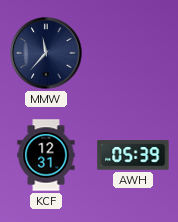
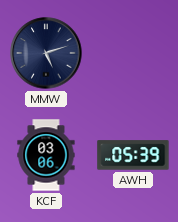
MMW: 11:37 -> 5:12 (46, 53)
KCF: 12:31 -> 03:06 (46, 155)
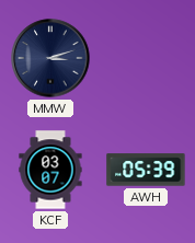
MMW: 5:12 -> 3:12 (50, 58)
KCF: 03:06 -> 03:07 (50, 170)
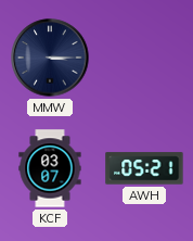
MMW: 3:12 -> 3:15 (50, 58)
AWH: 05:39 -> 05:21 (144, 168)
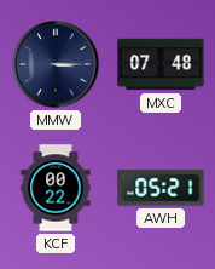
MXC: none -> 07:48 (161, 64)
KCF: 03:07 -> 00:22 (56, 188)
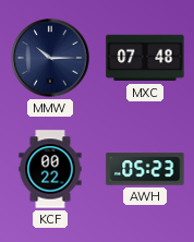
MMW: 3:15 -> 10:15 (50, 58)
AWH: 05:21 -> 05:23 (145, 169)
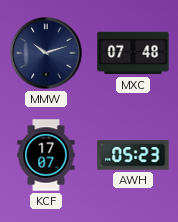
MMW: 10:15 -> 10:12 (46, 53)
KCF: 00:22 -> 17:07 (46, 155)
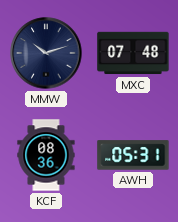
KCF: 17:07 -> 08:36 (46, 155)
AWH: 05:23 -> 05:31 (133, 155)
